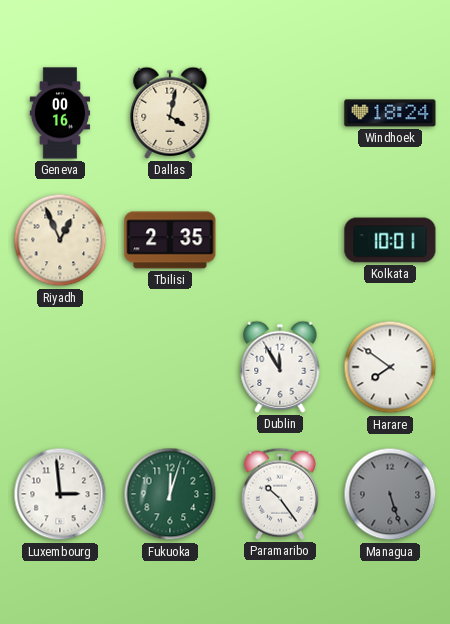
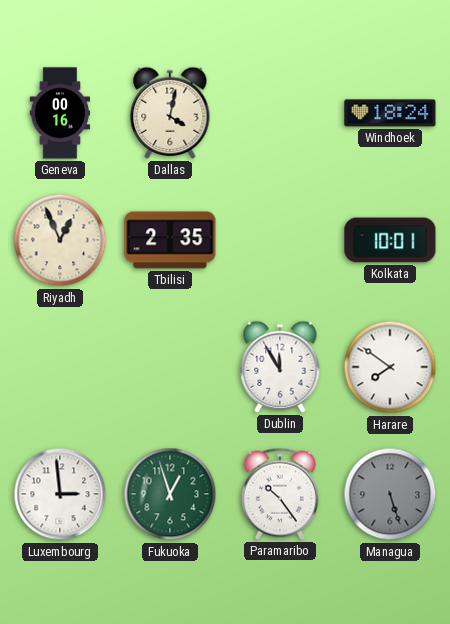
Fukuoka: 12:03 -> 12:57 (170, 494)
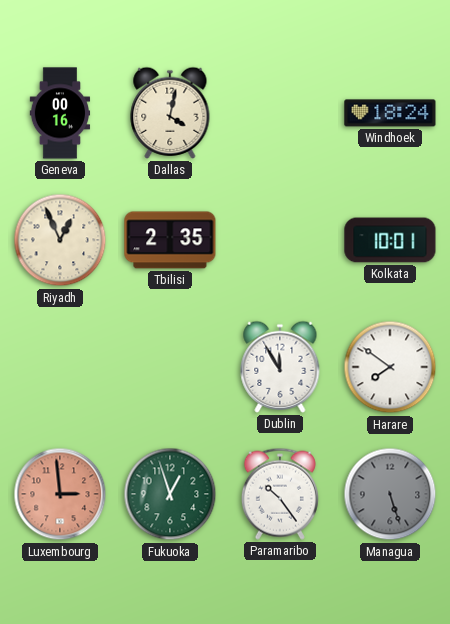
Luxembourg dial: white -> salmon (60, 494)
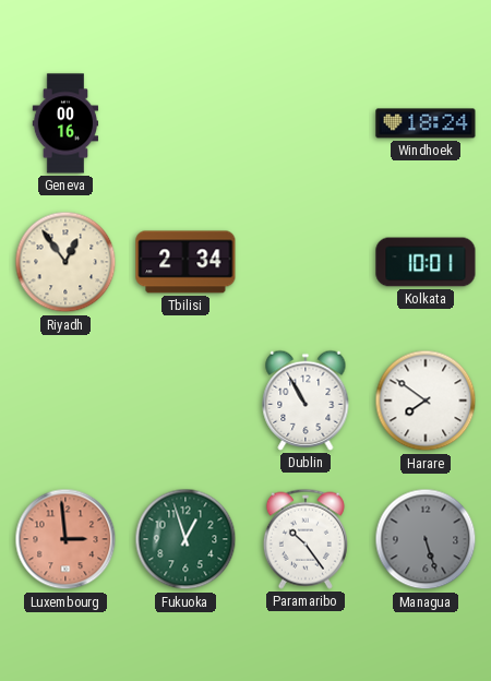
Dallas: 4:02 -> none (170, 113)
Riyadh: 12:56 -> 12:54 (65, 262)
Tbilisi: 2:35 -> 2:34 (185, 262)
Dublin: 11:55 -> 10:55 (306, 401)
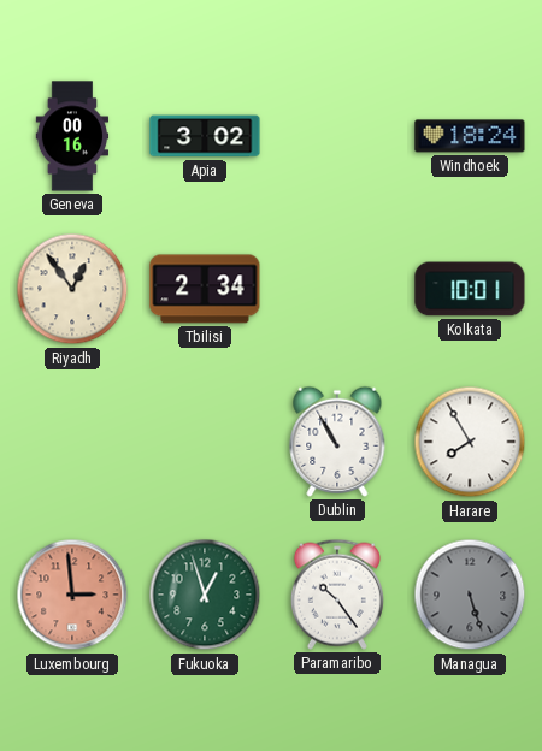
Apia: none -> 3:02 (205, 136)
Harare: 7:51 -> 7:55 (470, 442)
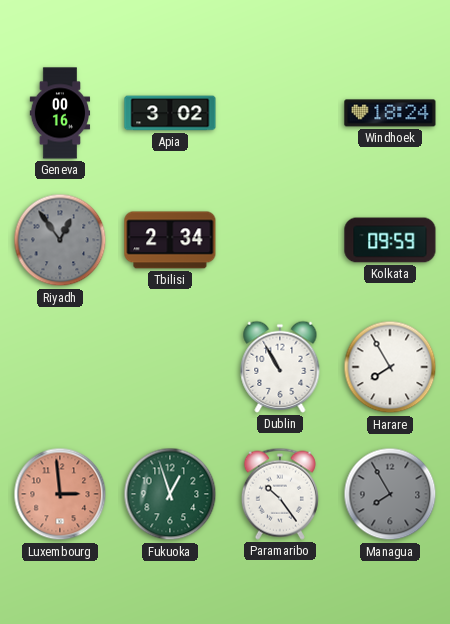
Riyadh dial: cream -> grey (60, 240)
Kolkata: 10:01 -> 09:59 (390, 240)
Managua: 5:27 -> 7:55 (390, 494)
